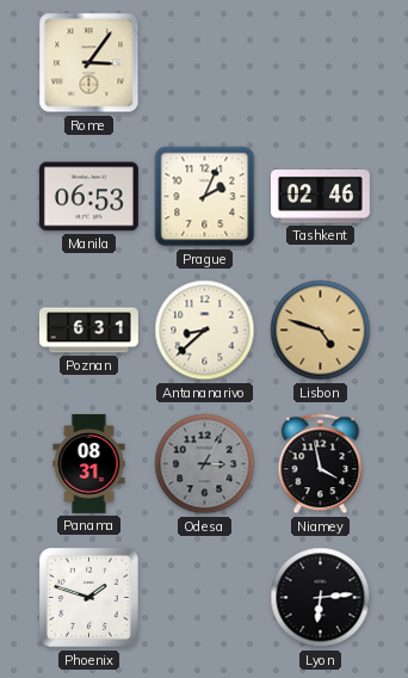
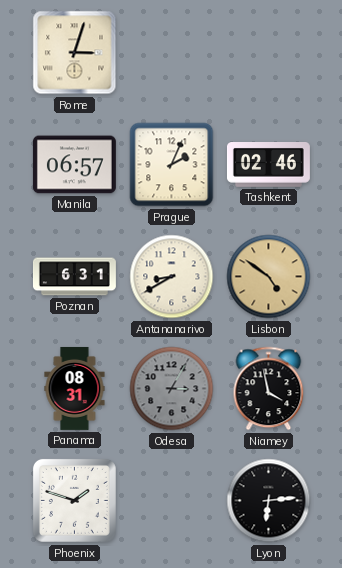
Rome: 3:06 -> 3:03 (75, 53)
Manila: 06:53 -> 06:57 (74, 165)
Antananarivo: 8:38 -> 8:40 (172, 277)
Lisbon: 4:48 -> 4:51 (269, 277)
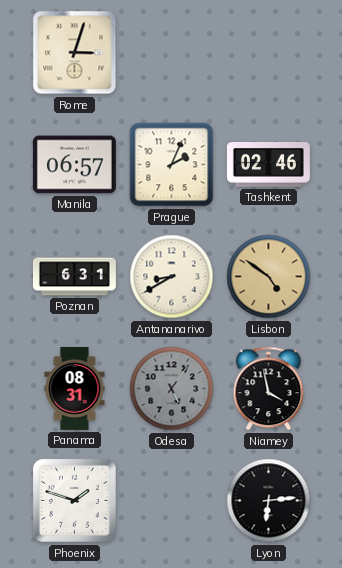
Odesa: 3:05 -> 5:06 (172, 389)
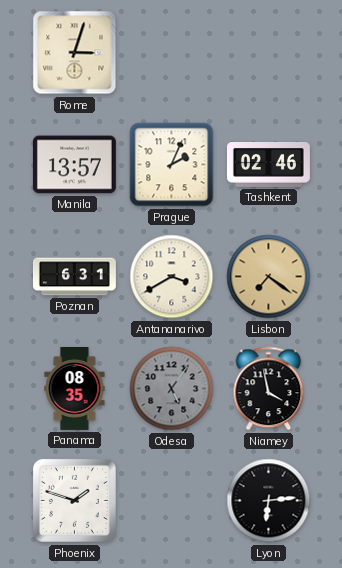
Manila: 06:57 -> 13:57 (74, 165)
Antananarivo: 8:40 -> 3:40 (172, 277)
Lisbon: 4:51 -> 7:21 (269, 277)
Panama: 08:31 -> 08:35 (75, 388)
